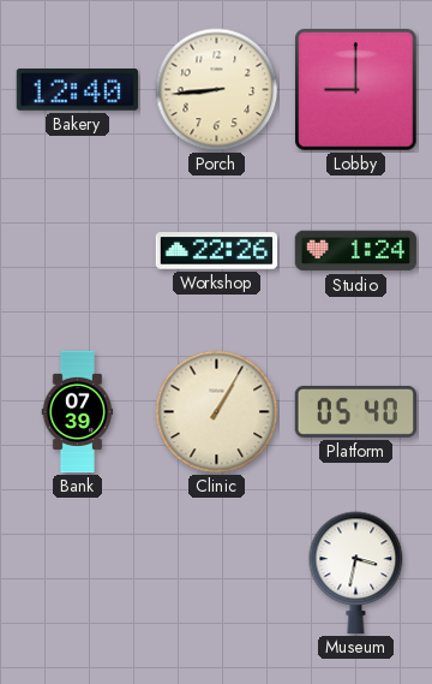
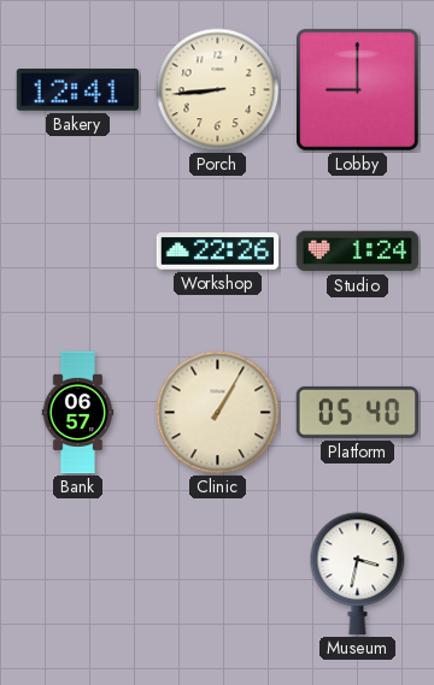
Bakery: 12:40 -> 12:41 (78, 90)
Bank: 07:39 -> 06:57 (78, 413)
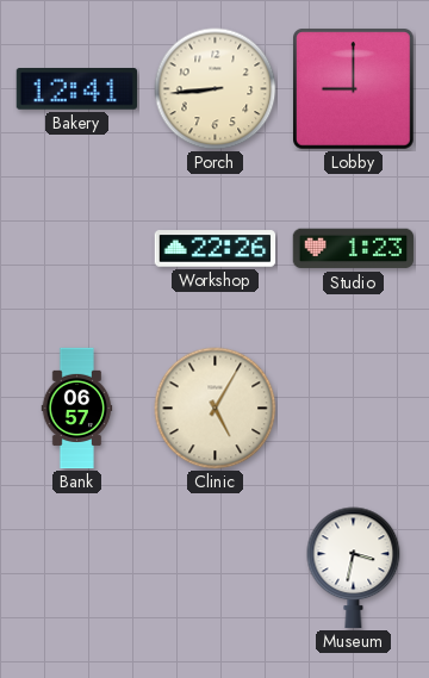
Studio: 1:24 -> 1:23 (354, 249)
Clinic: 1:05 -> 5:05 (216, 409)
Platform: 05:40 -> none (358, 412)
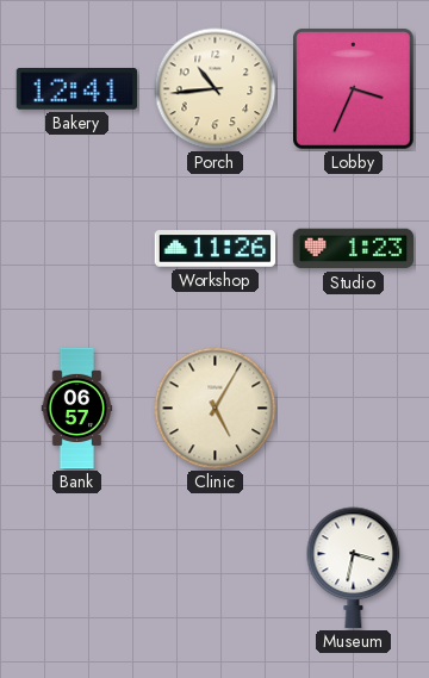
Porch: 8:44 -> 10:44 (216, 89)
Lobby: 9:00 -> 3:34 (354, 89)
Workshop: 22:26 -> 11:26 (216, 249)
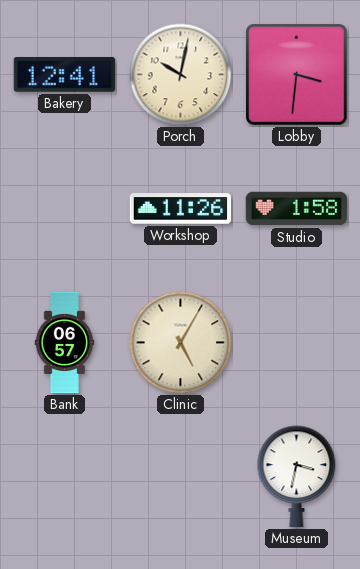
Porch: 10:44 -> 10:02 (181, 75)
Lobby: 3:34 -> 3:31 (297, 75)
Studio: 1:23 -> 1:58 (297, 209)
